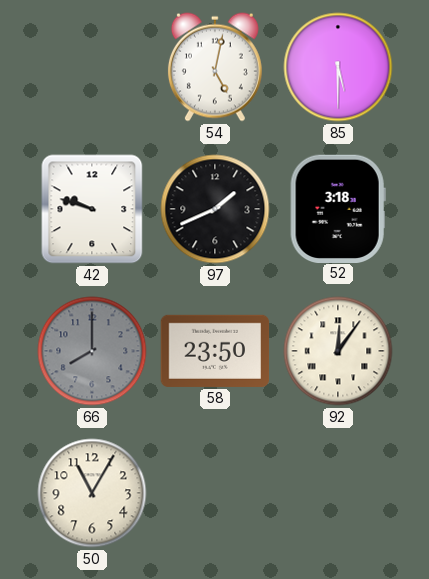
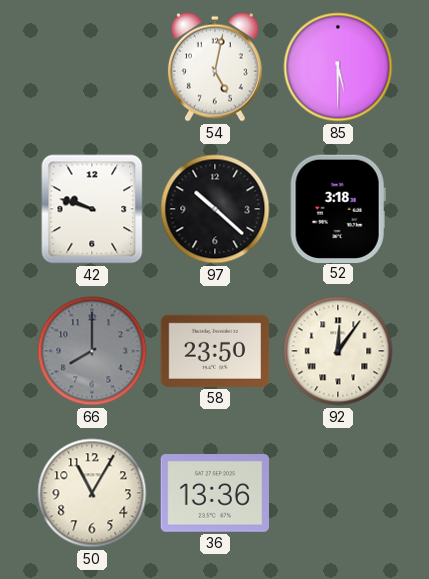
97: 1:41 -> 10:22 (215, 209)
36: none -> 13:36 (215, 494)
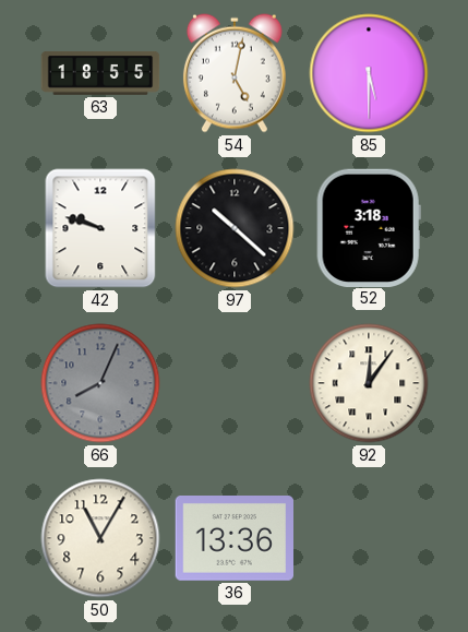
63: none -> 18:55 (100, 73)
66: 8:00 -> 8:04 (100, 383)
58: 23:50 -> none (215, 351)
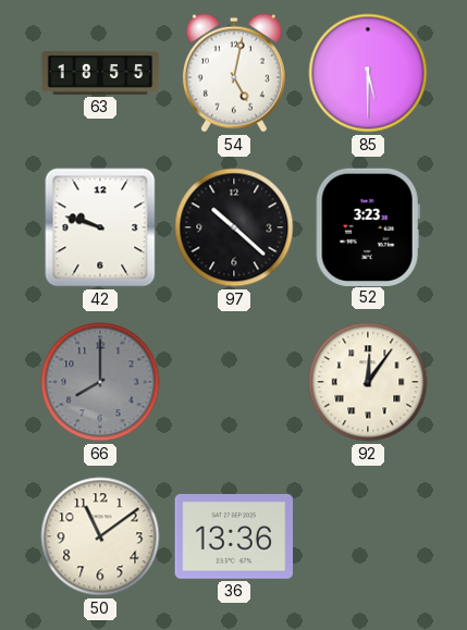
52: 3:18 -> 3:23 (368, 226)
66: 8:04 -> 8:00 (100, 382)
50: 11:05 -> 11:09 (100, 536)
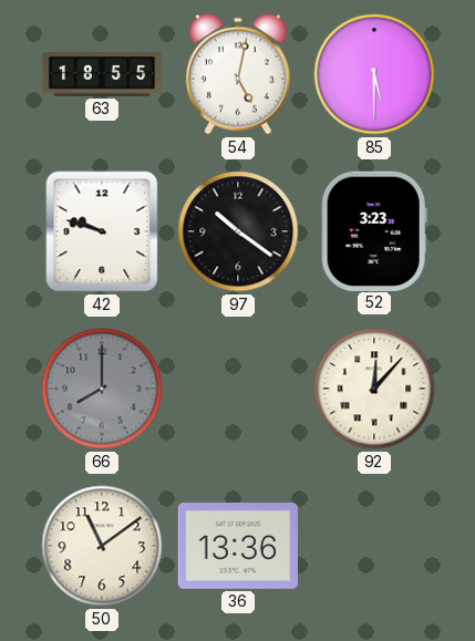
97: 10:22 -> 10:21 (238, 231)
92: 12:06 -> 12:07 (374, 389)
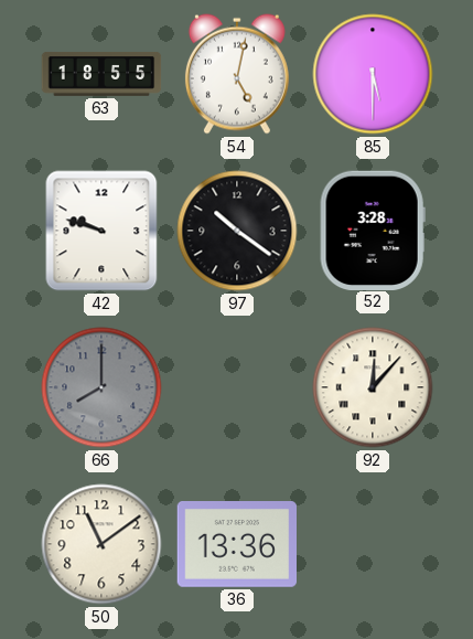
52: 3:23 -> 3:28 (373, 230)
